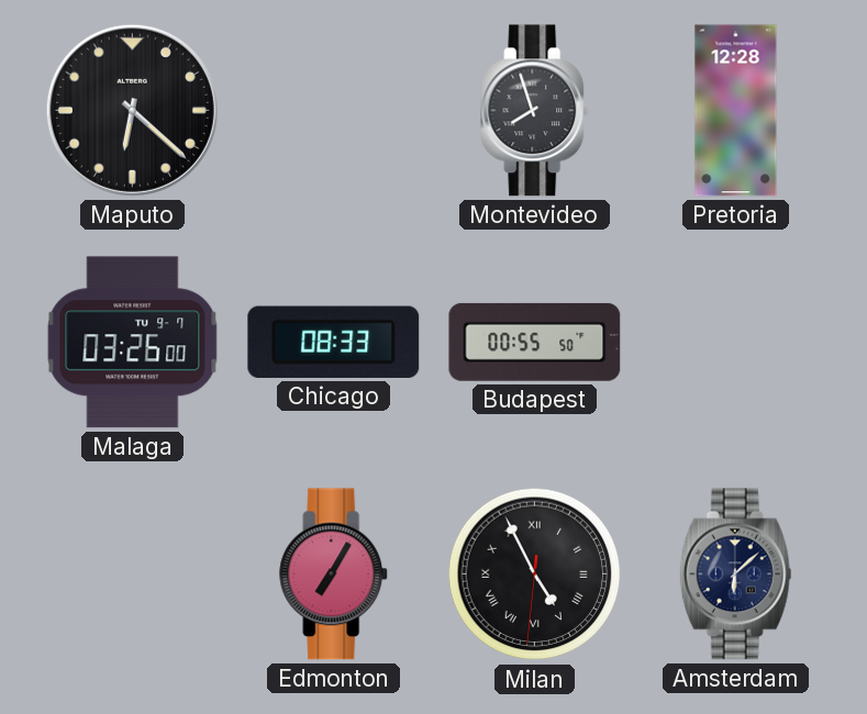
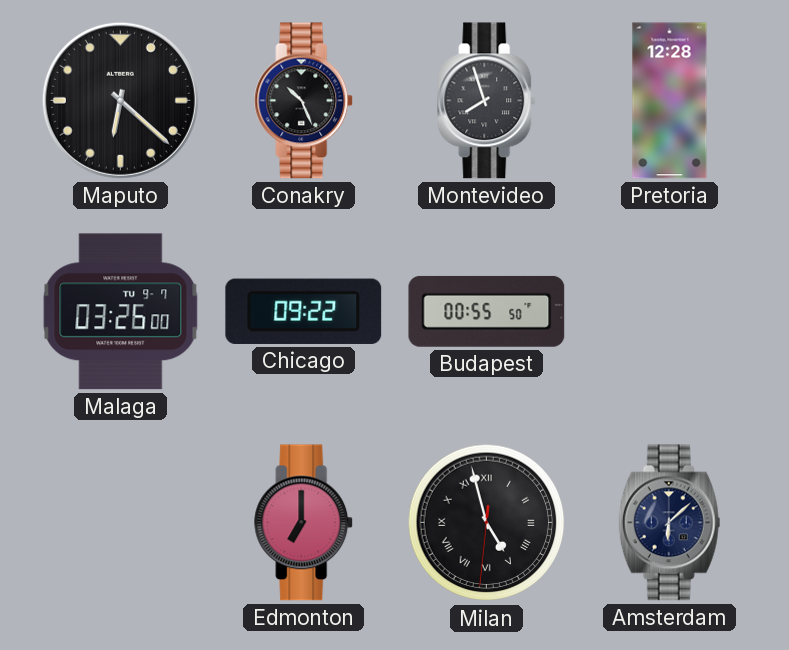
Conakry: none -> 10:26 (304, 101)
Chicago: 08:33 -> 09:22 (304, 311)
Edmonton: 7:05 -> 7:00 (304, 523)
Milan: 4:55 -> 4:57 (487, 523)
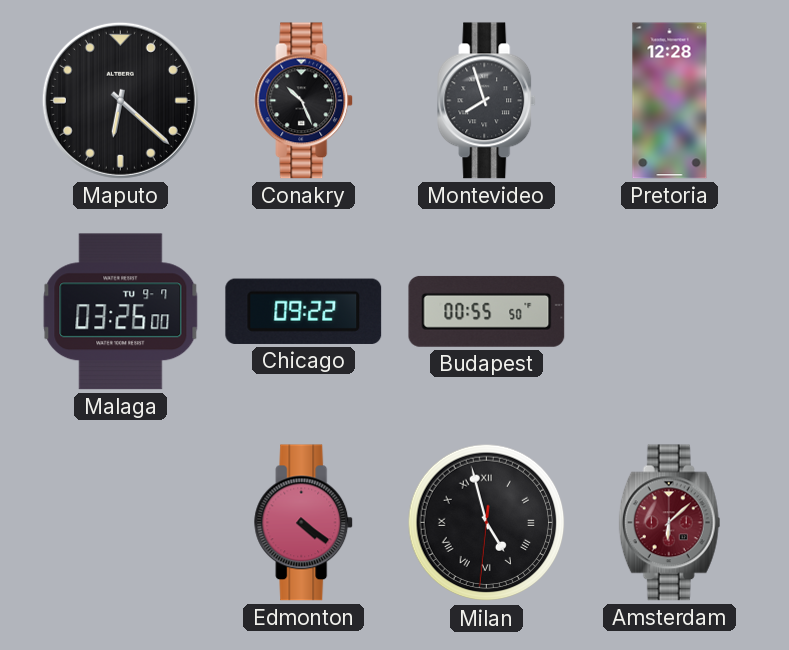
Edmonton: 7:00 -> 4:21 (304, 523)
Amsterdam dial: navy -> burgundy (670, 523)
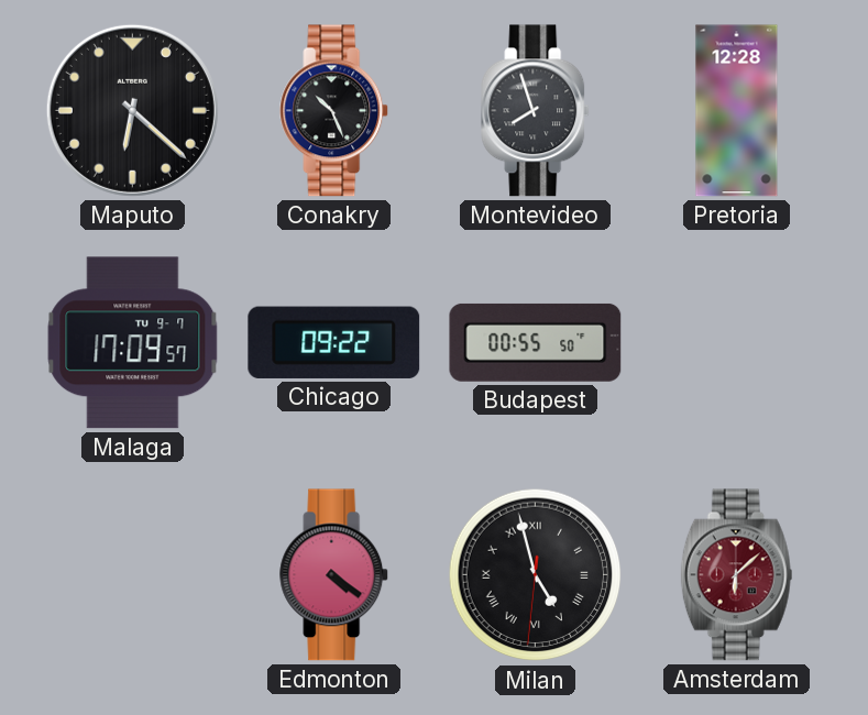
Malaga: 03:26 -> 17:09 (133, 343)
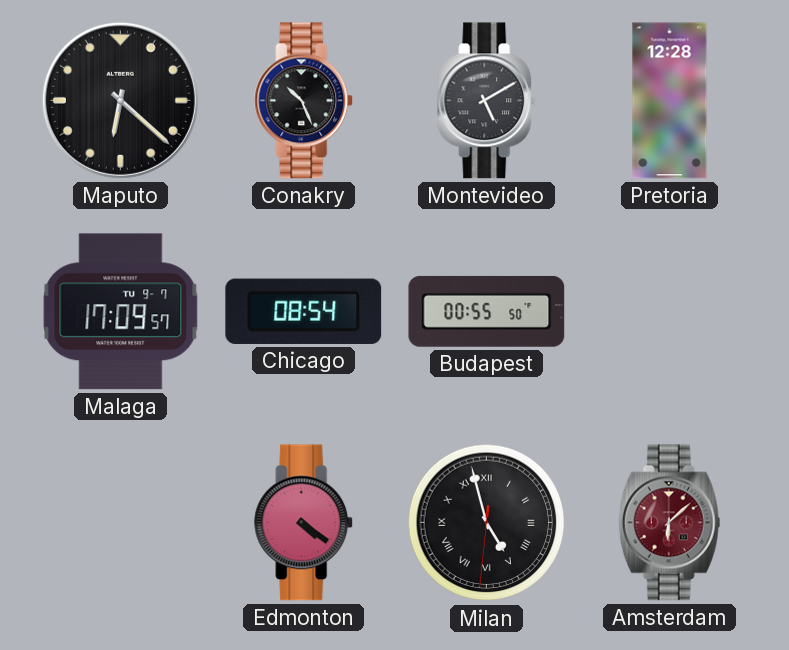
Montevideo: 7:57 -> 5:10 (487, 101)
Chicago: 09:22 -> 08:54 (304, 311)
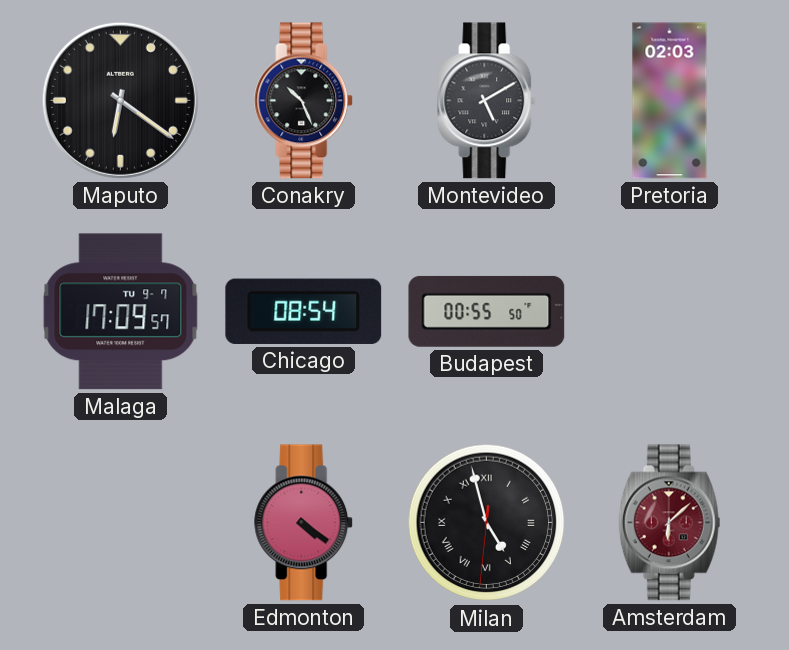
Maputo: 6:22 -> 6:21 (120, 100)
Pretoria: 12:28 -> 02:03 (670, 101)
